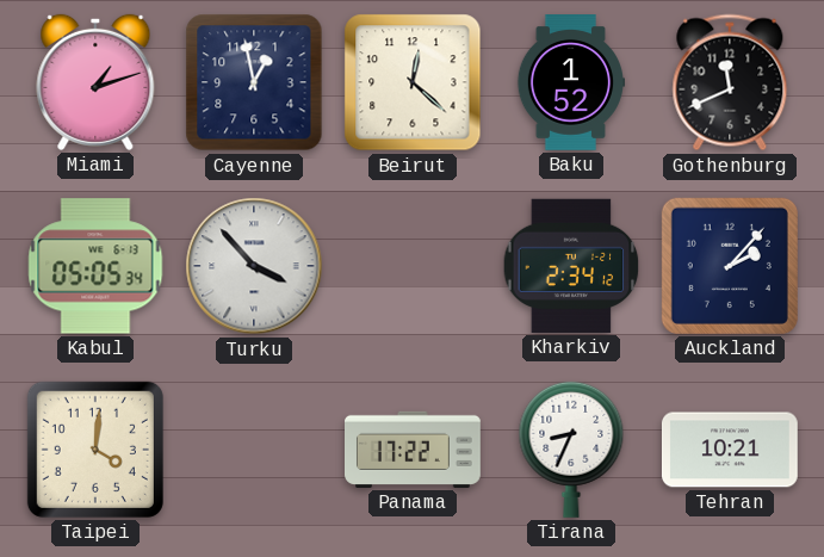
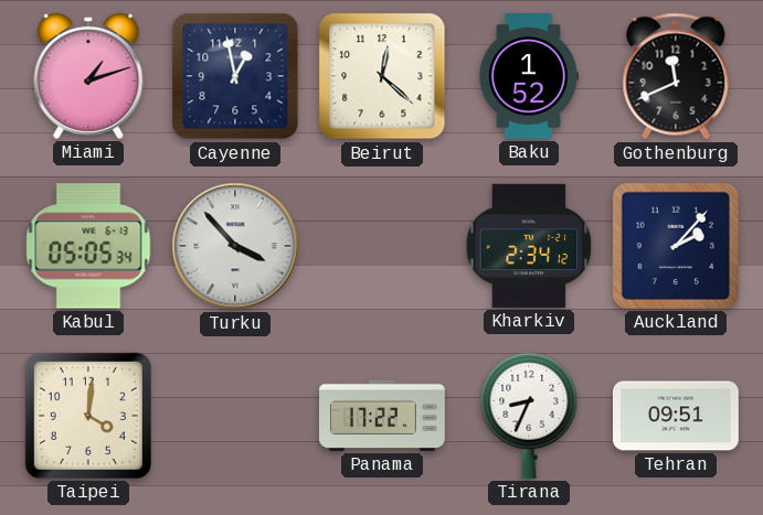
Tehran: 10:21 -> 09:51 (676, 416)
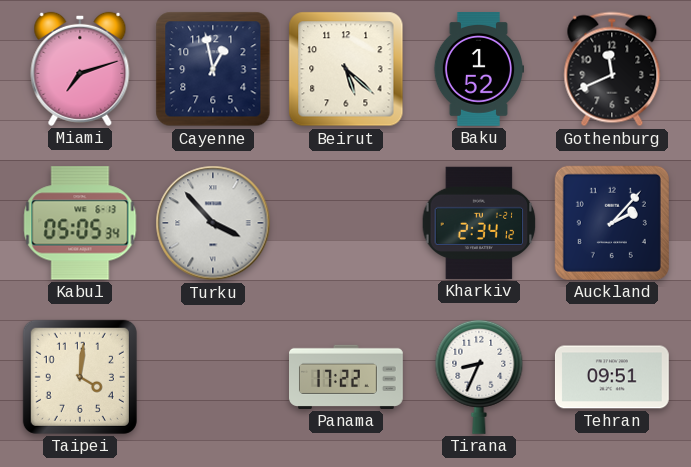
Miami: 1:12 -> 7:12 (80, 69)
Beirut: 12:22 -> 5:22 (346, 69)
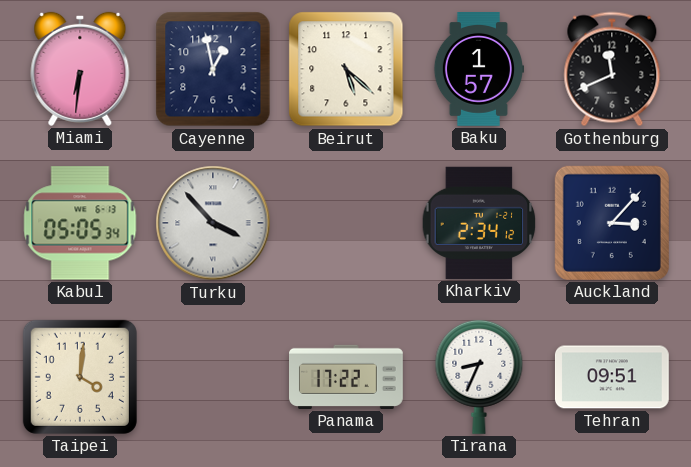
Miami: 7:12 -> 6:31 (80, 69)
Baku: 1:52 -> 1:57 (478, 70)
Auckland: 2:07 -> 3:07 (612, 223)
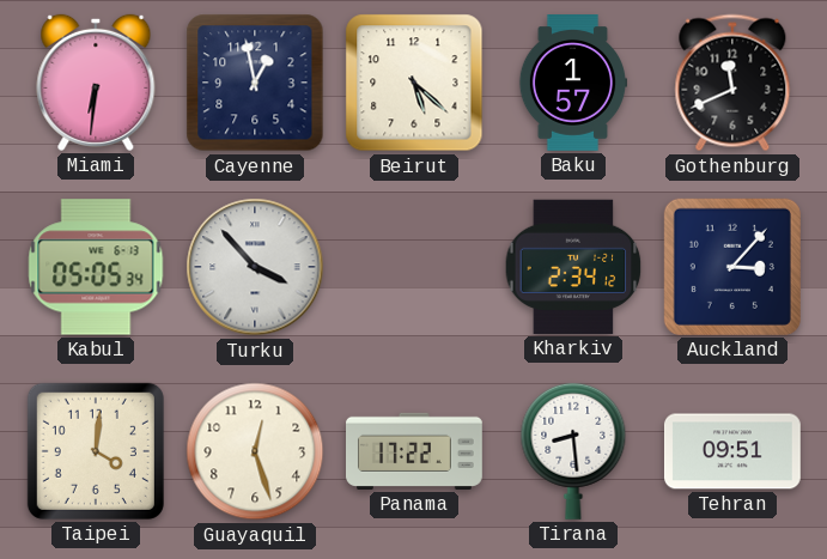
Guayaquil: none -> 12:27 (255, 451)
Tirana: 8:34 -> 8:29 (573, 451)
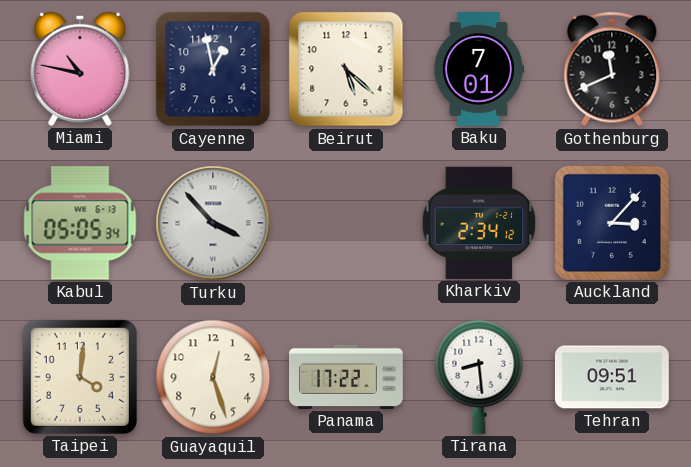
Miami: 6:31 -> 10:47 (80, 69)
Baku: 1:57 -> 7:01 (478, 70)
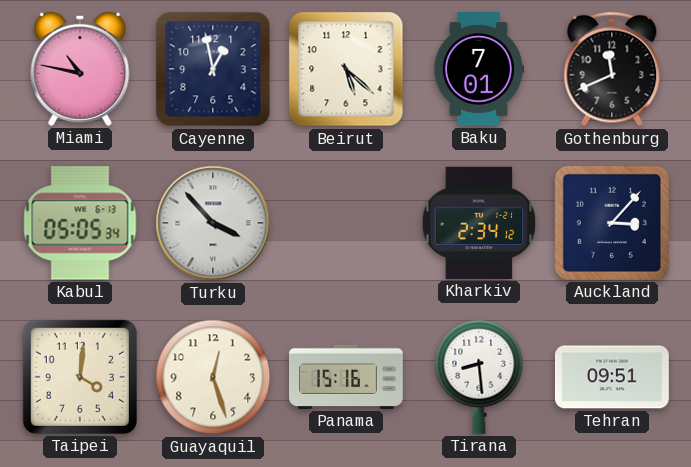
Panama: 17:22 -> 15:16 (347, 377)
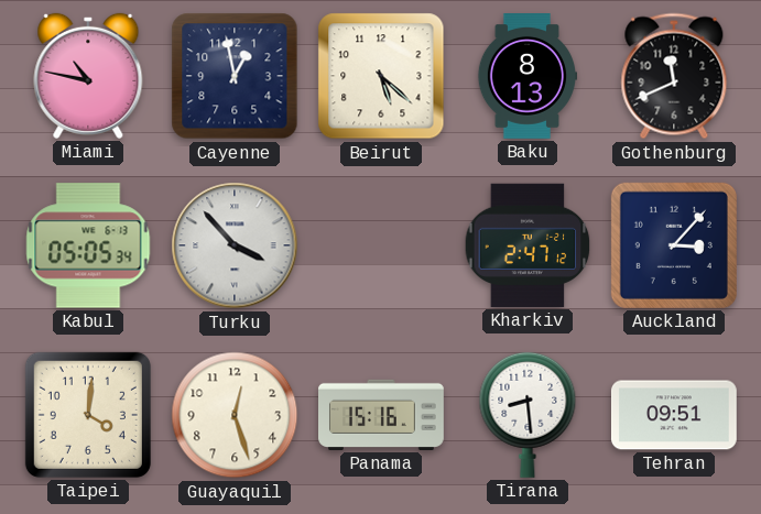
Baku: 7:01 -> 8:13 (526, 77)
Kharkiv: 2:34 -> 2:47 (528, 245)
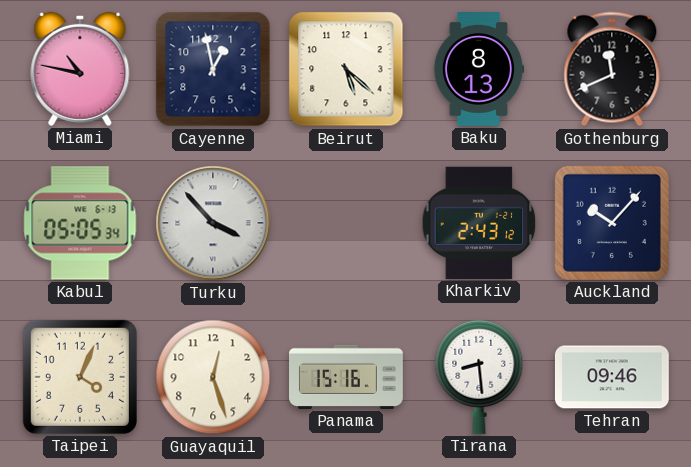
Kharkiv: 2:47 -> 2:43 (479, 223)
Auckland: 3:07 -> 10:07 (612, 223)
Taipei: 4:01 -> 4:04 (80, 377)
Tehran: 09:51 -> 09:46 (612, 377)
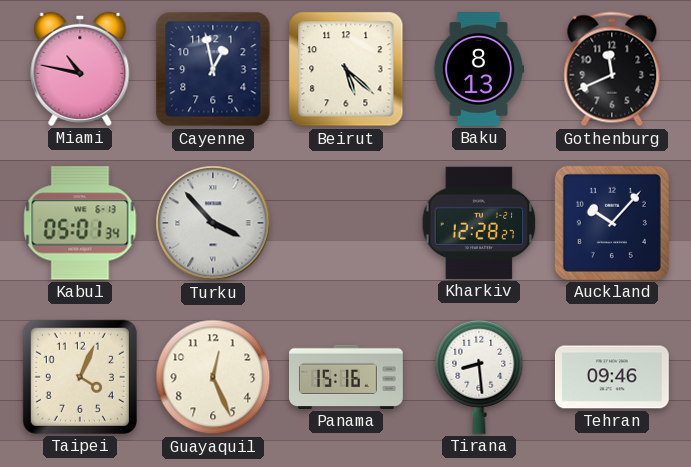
Kabul: 05:05 -> 05:01 (80, 223)
Kharkiv: 2:43 -> 12:28 (479, 223)
Guayaquil: 12:27 -> 12:26 (213, 377)
